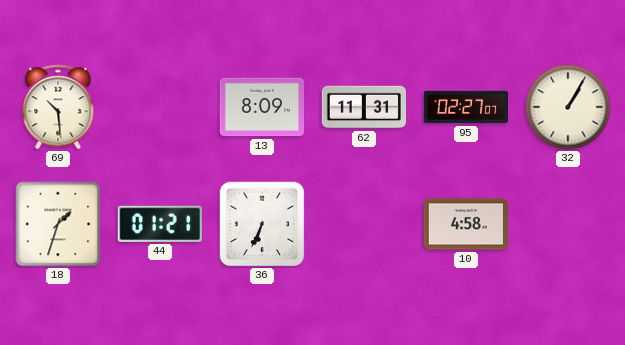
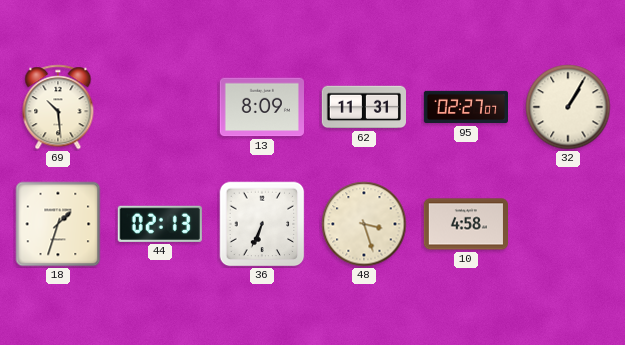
44: 01:21 -> 02:13 (160, 224)
48: none -> 3:27 (364, 224)
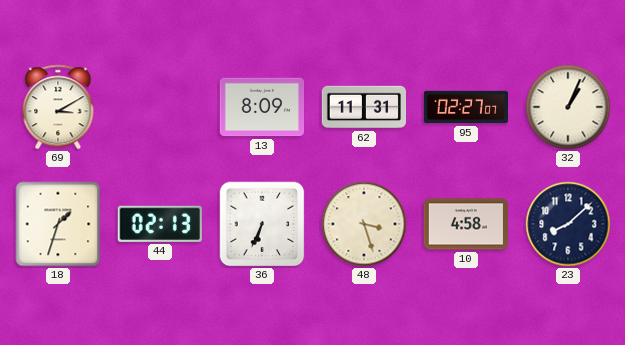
69: 10:29 -> 3:10 (58, 107)
32: 1:05 -> 1:04 (568, 107)
23: none -> 8:08 (568, 224)
